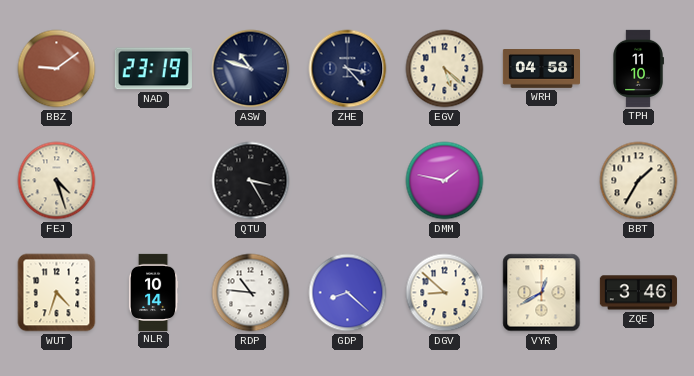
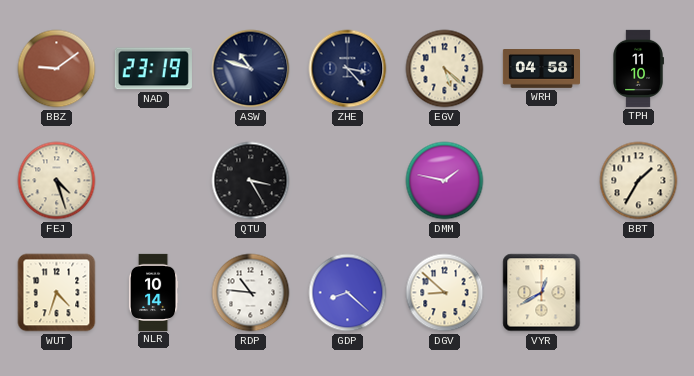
ZQE: 3:46 -> none (638, 293)
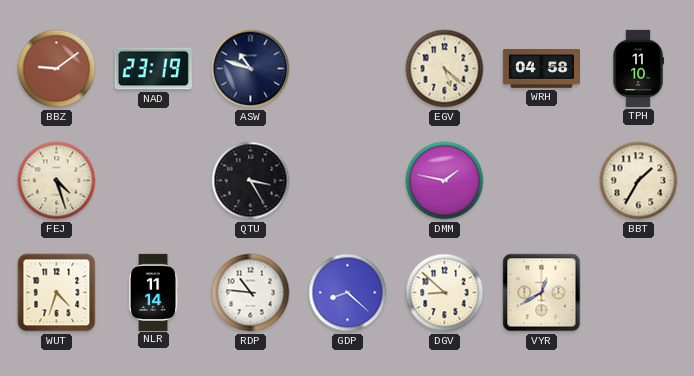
ZHE: 3:23 -> none (348, 69)
NLR: 10:14 -> 11:14 (153, 292)
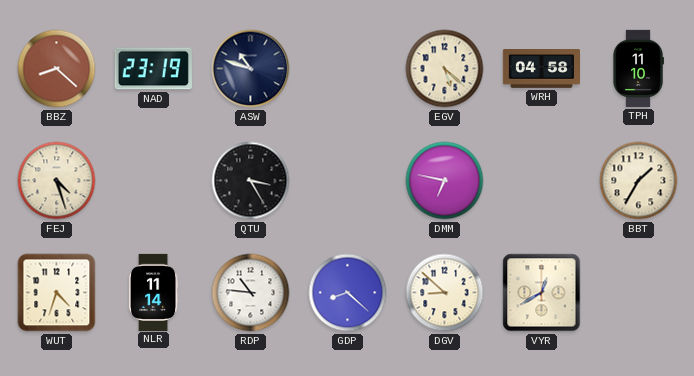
BBZ: 9:09 -> 8:22 (57, 69)
DMM: 1:47 -> 6:47 (445, 181)
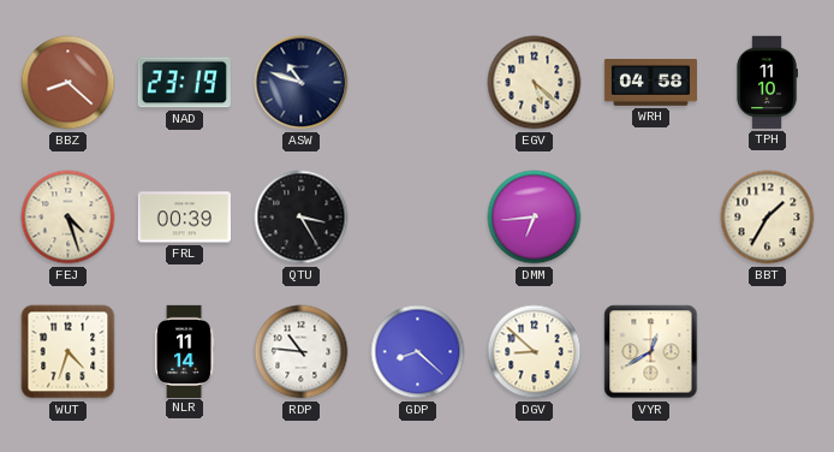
FRL: none -> 00:39 (184, 218)
DMM: 6:47 -> 6:44 (535, 218)
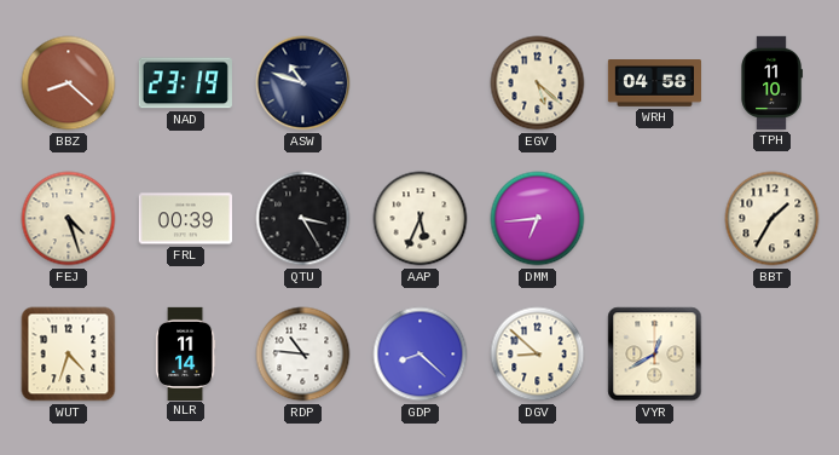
AAP: none -> 5:34 (421, 219)
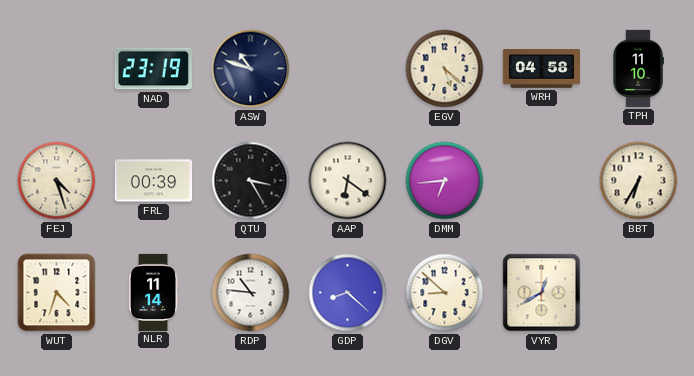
BBZ: 8:22 -> none (69, 83)
AAP: 5:34 -> 6:21 (348, 181)
BBT: 1:35 -> 6:35 (639, 181)
